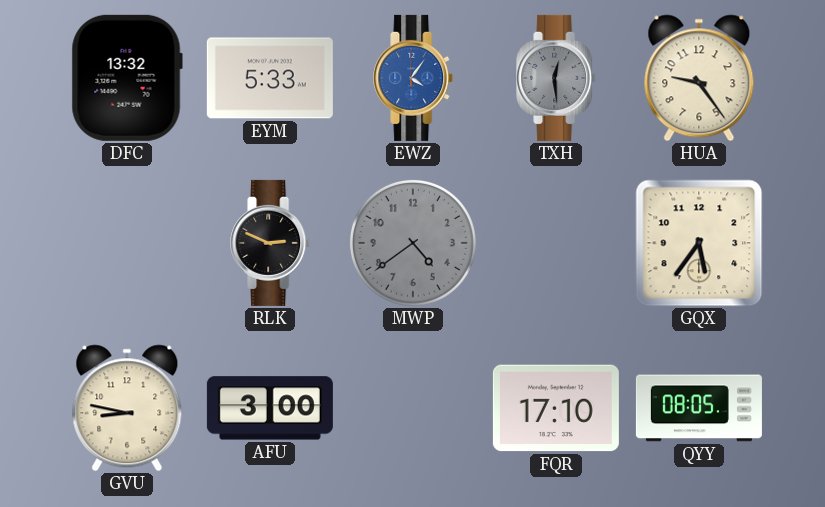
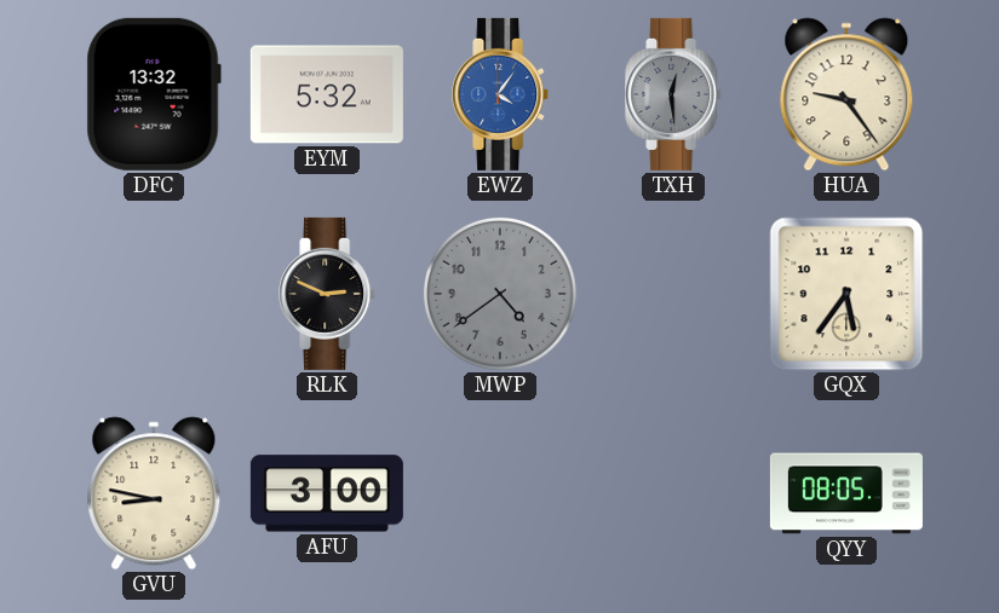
EYM: 5:33 -> 5:32 (327, 94)
FQR: 17:10 -> none (556, 408)
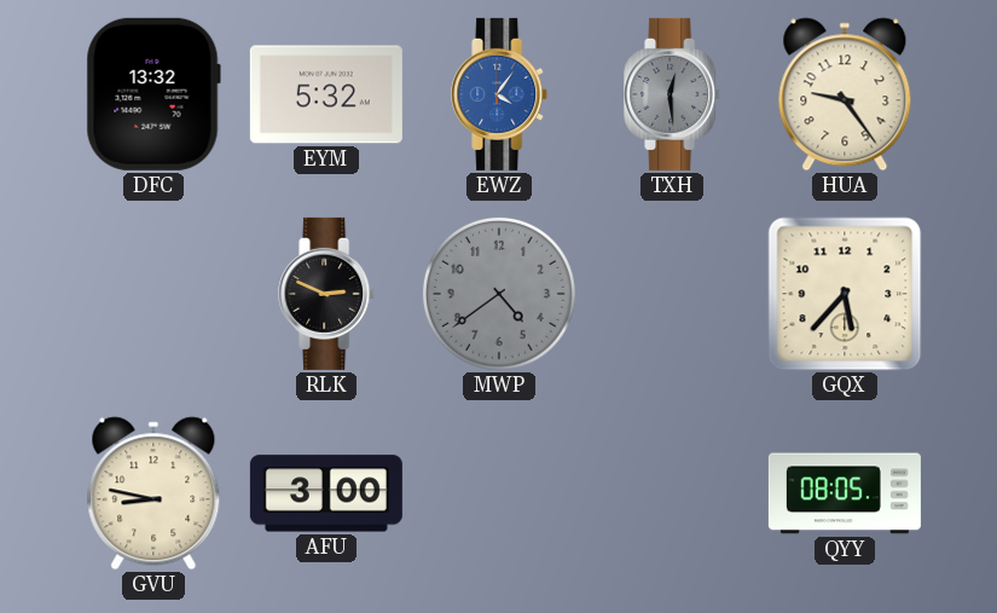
GQX: 5:36 -> 5:37 (845, 294)
